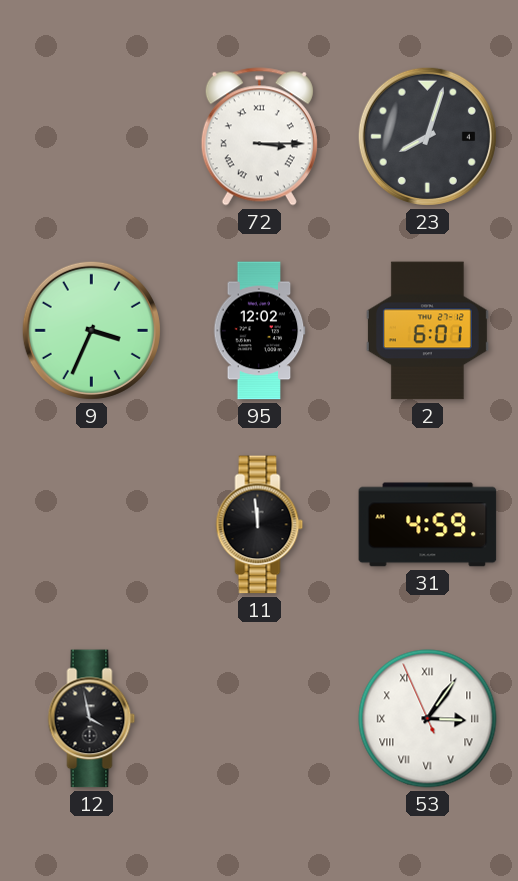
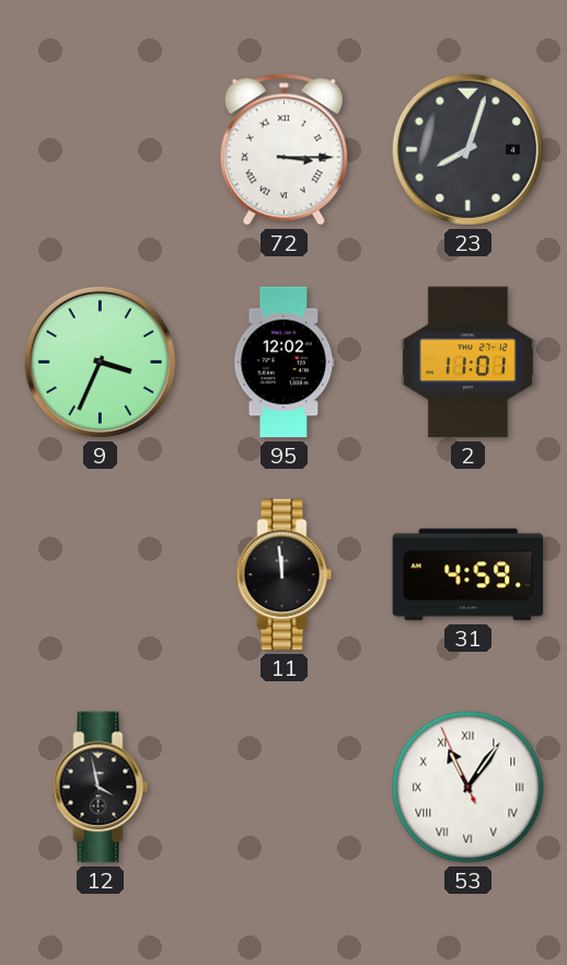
2: 6:01 -> 11:01 (467, 363)
53: 3:05 -> 11:05 (468, 788)
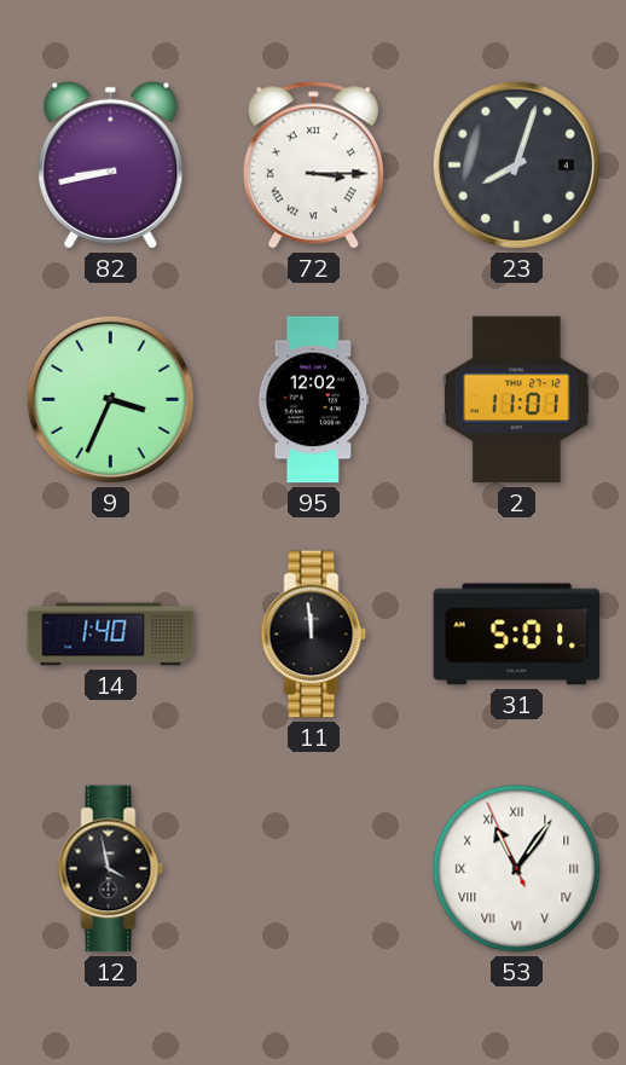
82: none -> 8:43 (111, 164)
14: none -> 1:40 (111, 635)
31: 4:59 -> 5:01 (517, 635)
